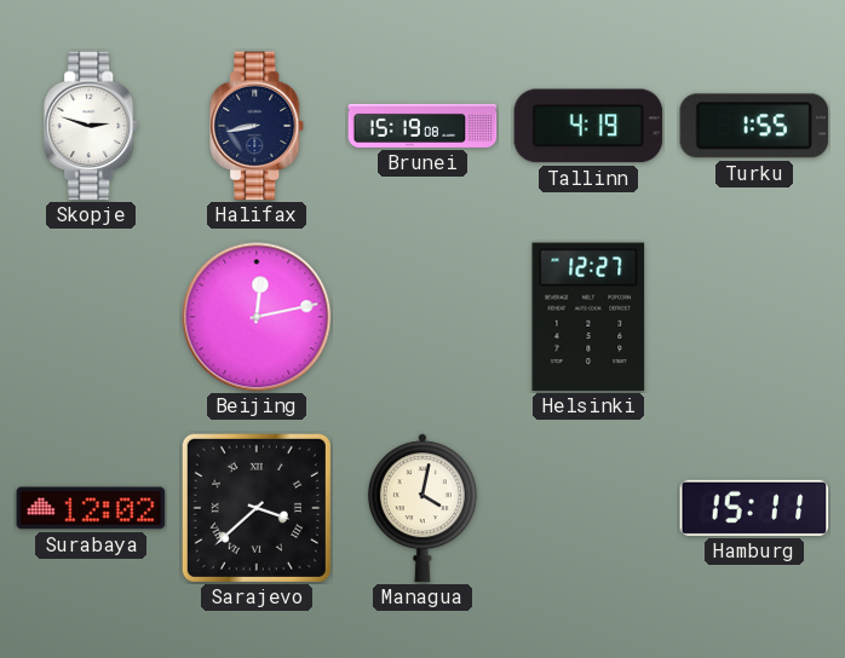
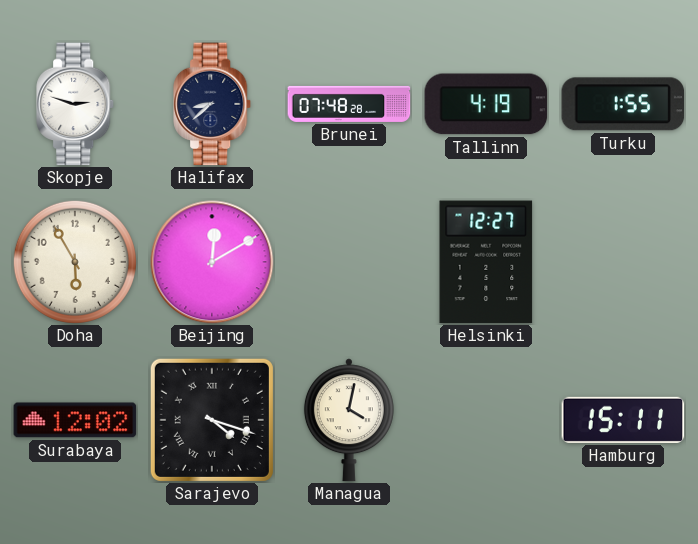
Halifax: 8:43 -> 8:38 (213, 104)
Brunei: 15:19 -> 07:48 (349, 104)
Doha: none -> 5:55 (75, 262)
Beijing: 12:13 -> 12:10 (212, 262)
Sarajevo: 3:38 -> 4:18 (212, 420)
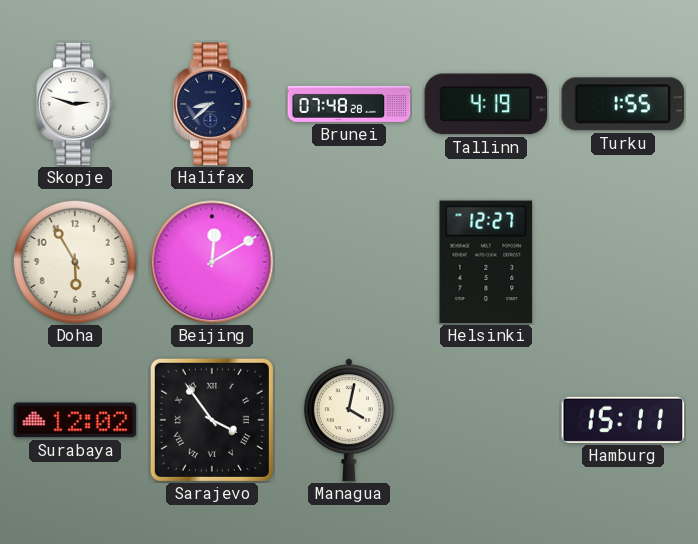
Sarajevo: 4:18 -> 3:54 (212, 420)
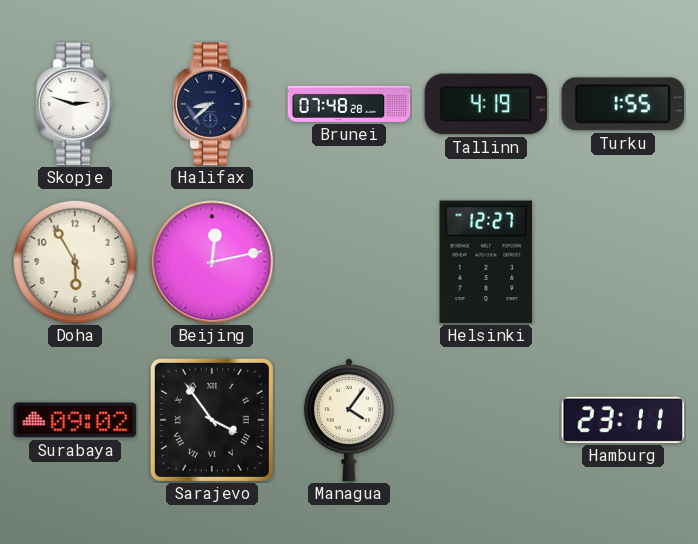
Beijing: 12:10 -> 12:13 (212, 262)
Surabaya: 12:02 -> 09:02 (75, 420)
Managua: 4:02 -> 4:06 (349, 420)
Hamburg: 15:11 -> 23:11 (623, 420)
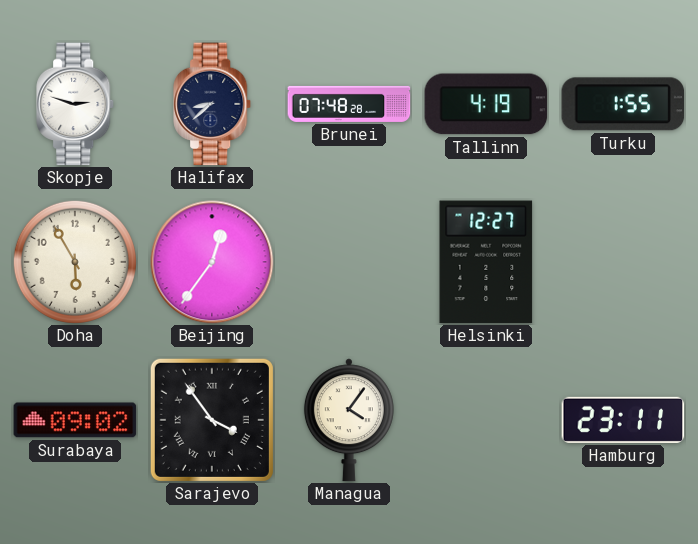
Beijing: 12:13 -> 12:36 (212, 262)
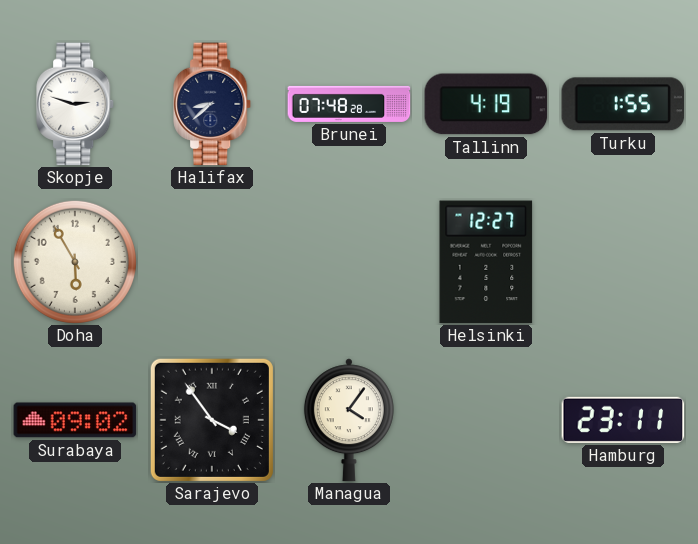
Beijing: 12:36 -> none (212, 262)
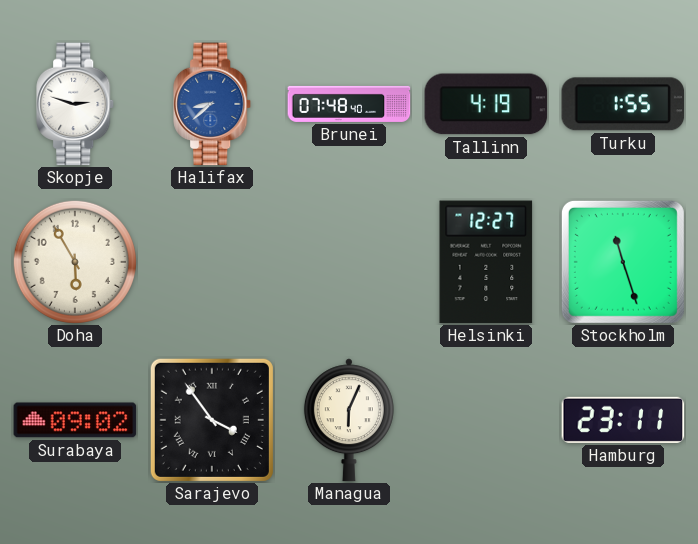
Halifax dial: navy -> blue (213, 104)
Brunei: 07:48:28 -> 07:48:40 (349, 104)
Stockholm: none -> 11:27 (623, 262)
Managua: 4:06 -> 6:04 (349, 420)
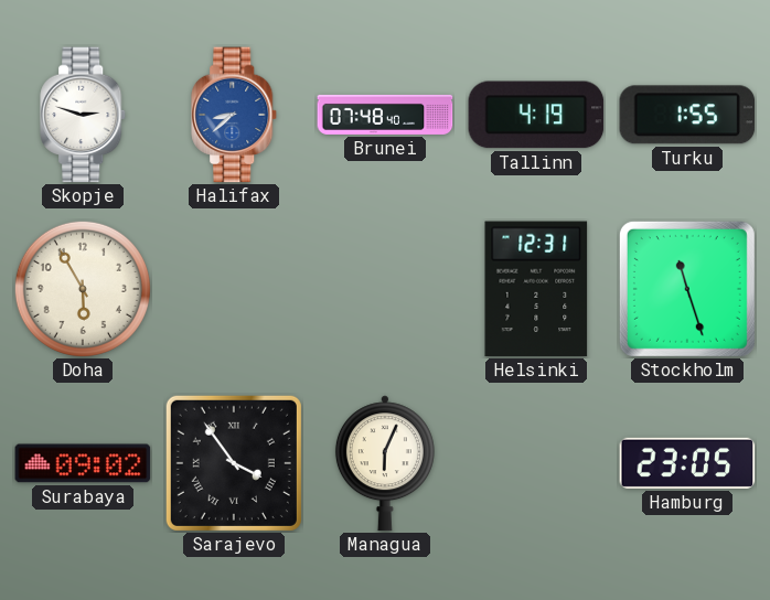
Helsinki: 12:27 -> 12:31 (536, 289)
Hamburg: 23:11 -> 23:05 (687, 463)
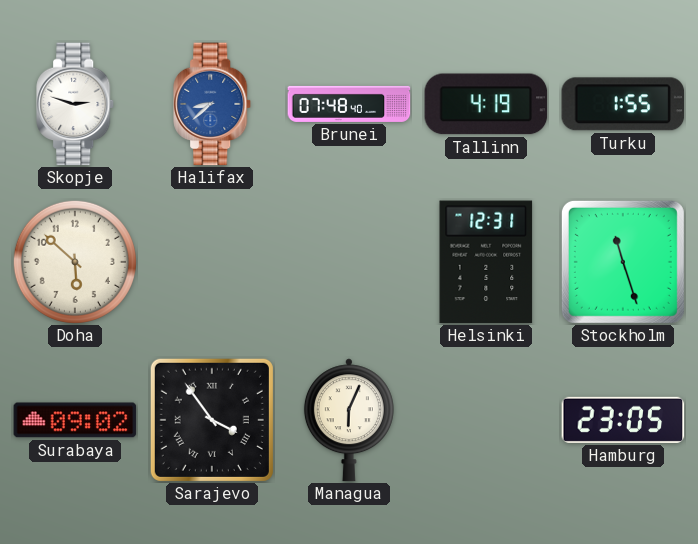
Doha: 5:55 -> 5:52 (75, 262)
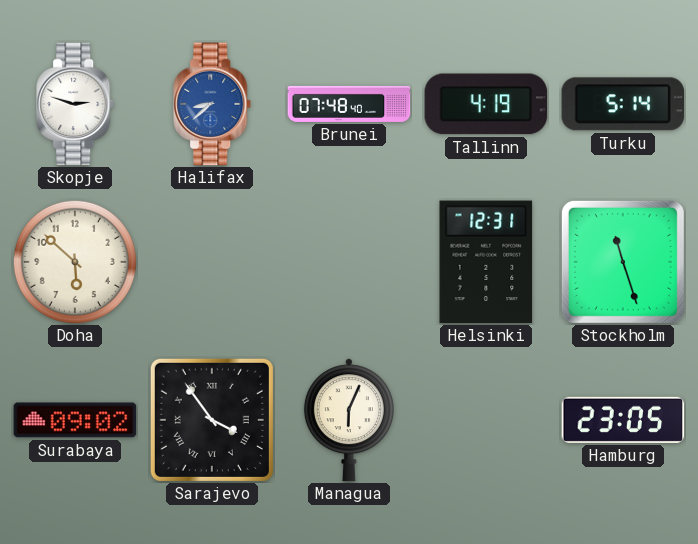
Turku: 1:55 -> 5:14 (623, 104)
